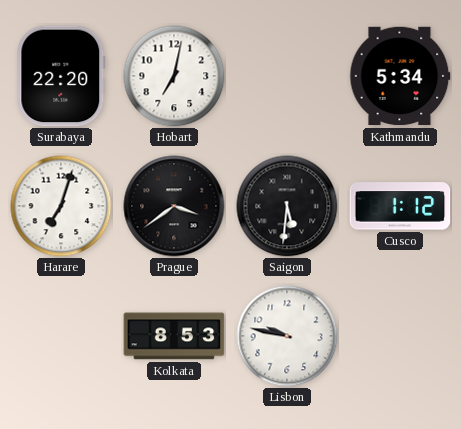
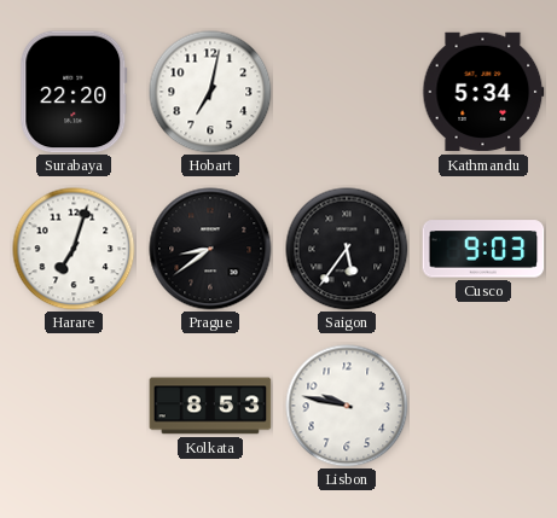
Prague: 3:39 -> 8:39 (210, 249)
Saigon: 5:31 -> 5:36 (347, 249)
Cusco: 1:12 -> 9:03 (483, 249)
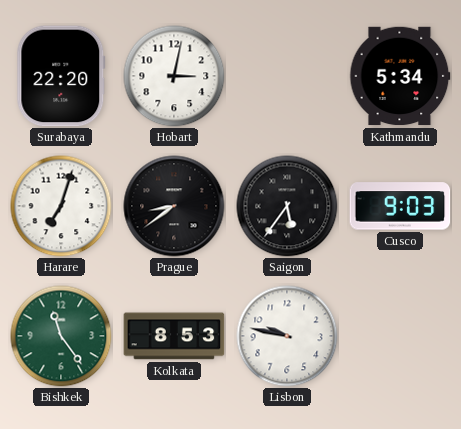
Hobart: 7:02 -> 3:02 (174, 76)
Bishkek: none -> 11:24 (61, 336)
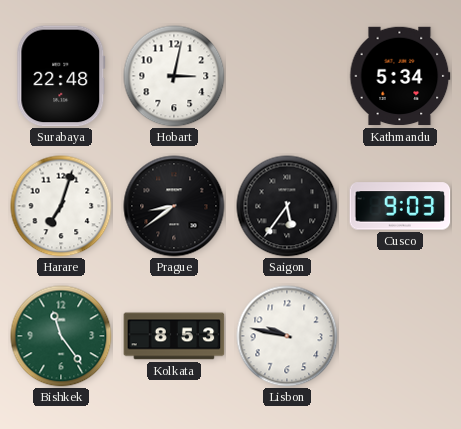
Surabaya: 22:20 -> 22:48 (61, 76)
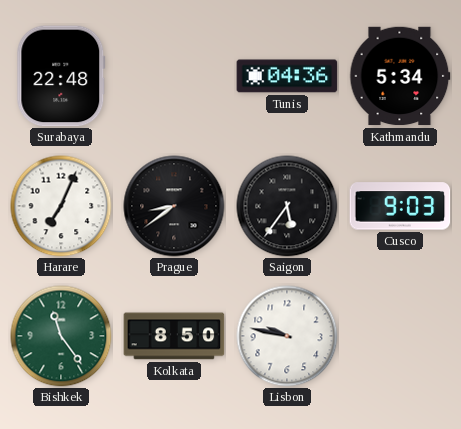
Hobart: 3:02 -> none (174, 76)
Tunis: none -> 04:36 (287, 76)
Harare: 7:03 -> 7:04 (61, 206)
Kolkata: 8:53 -> 8:50 (174, 336)
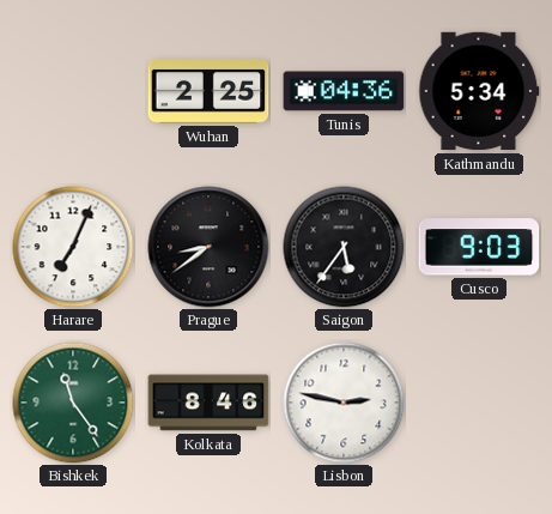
Surabaya: 22:48 -> none (61, 76)
Wuhan: none -> 2:25 (208, 91)
Kolkata: 8:50 -> 8:46 (208, 403)
Lisbon: 9:47 -> 2:47 (344, 403)
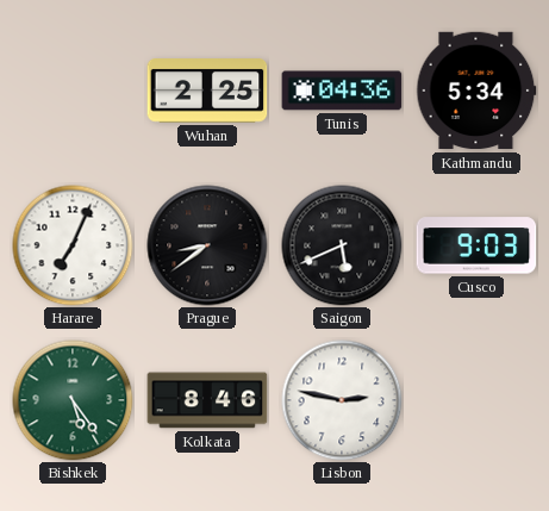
Saigon: 5:36 -> 5:41 (342, 245)
Bishkek: 11:24 -> 5:24 (73, 400)
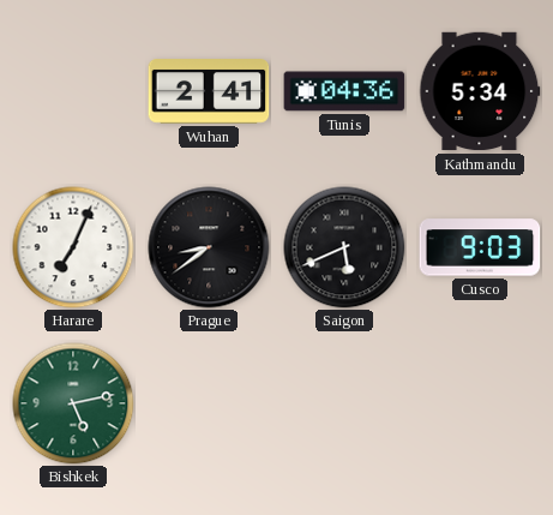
Wuhan: 2:25 -> 2:41 (209, 91)
Bishkek: 5:24 -> 5:13 (73, 403)
Kolkata: 8:46 -> none (207, 400)
Lisbon: 2:47 -> none (342, 400)
